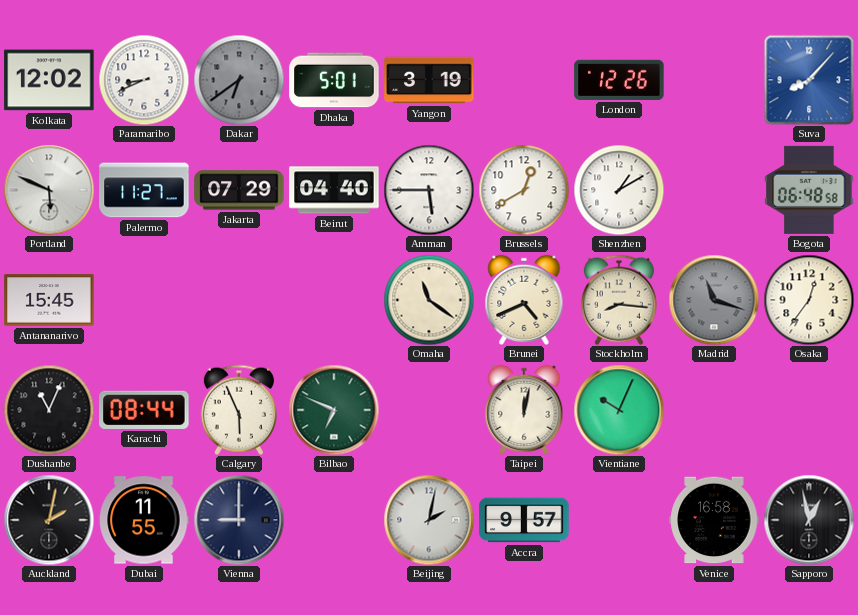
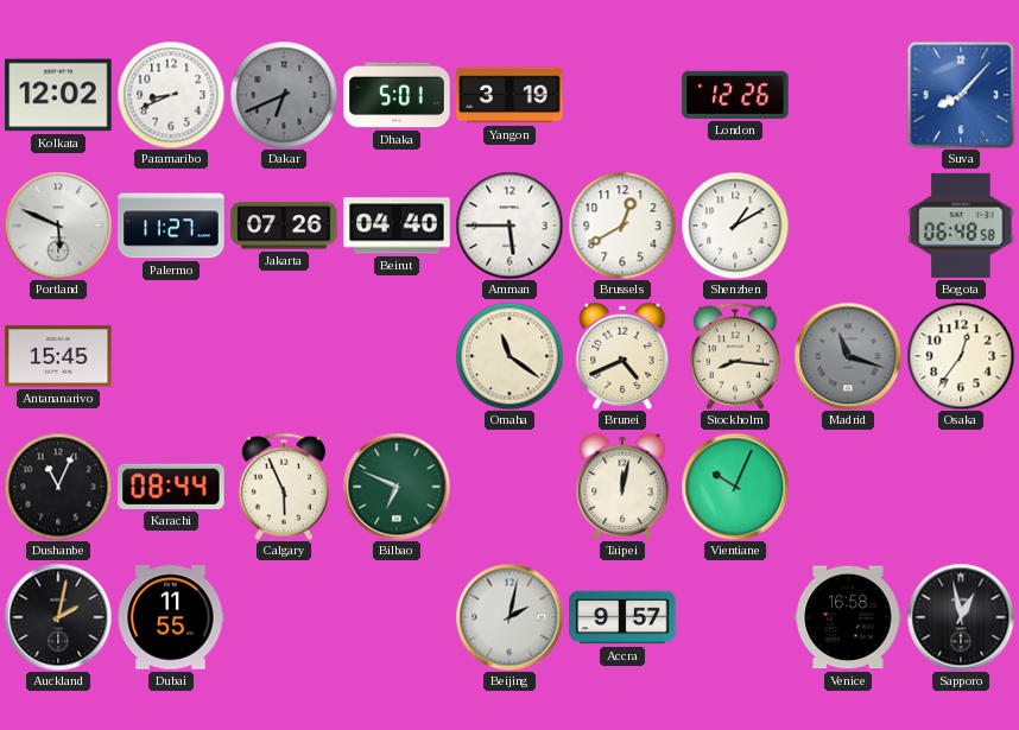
Dakar: 6:39 -> 6:41 (284, 95)
Jakarta: 07:29 -> 07:26 (284, 226)
Vienna: 9:00 -> none (239, 520)
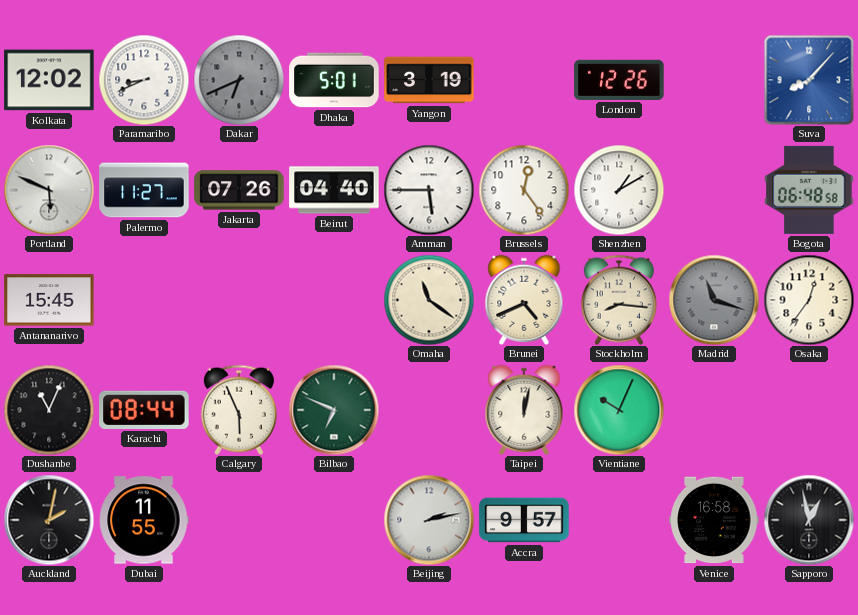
Brussels: 12:40 -> 12:24 (524, 190)
Beijing: 2:02 -> 2:13 (429, 520)
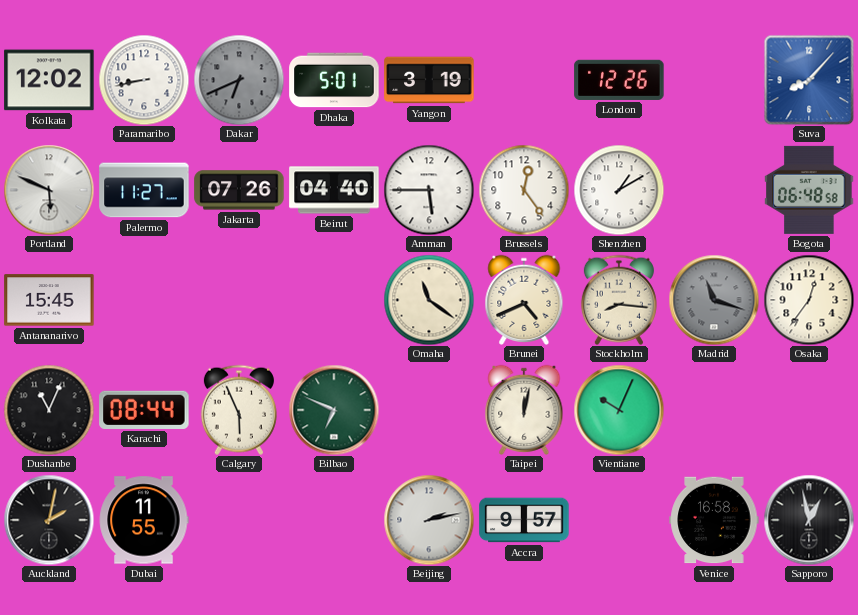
Paramaribo: 8:41 -> 8:43 (144, 80)
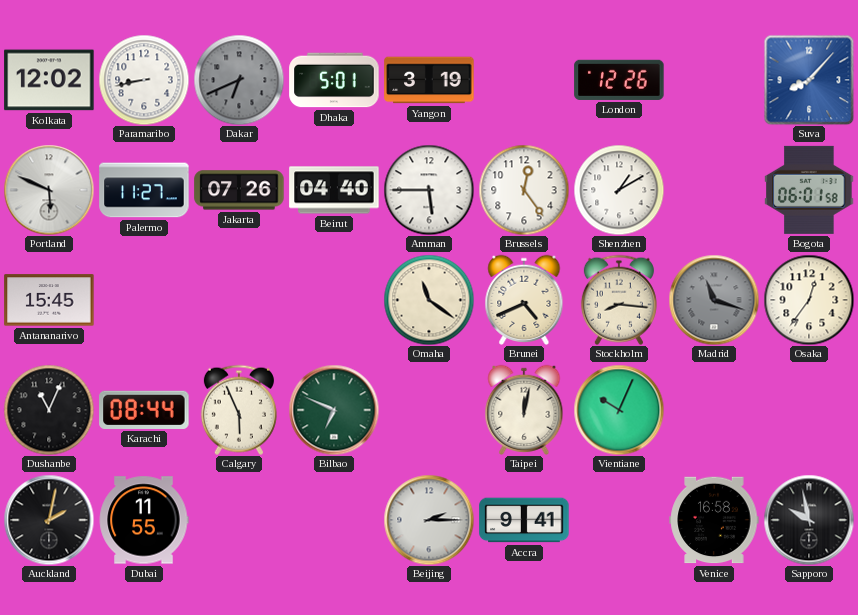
Bogota: 06:48 -> 06:01 (809, 190)
Beijing: 2:13 -> 2:15 (429, 520)
Accra: 9:57 -> 9:41 (524, 520)
Sapporo: 12:58 -> 9:58 (809, 520)
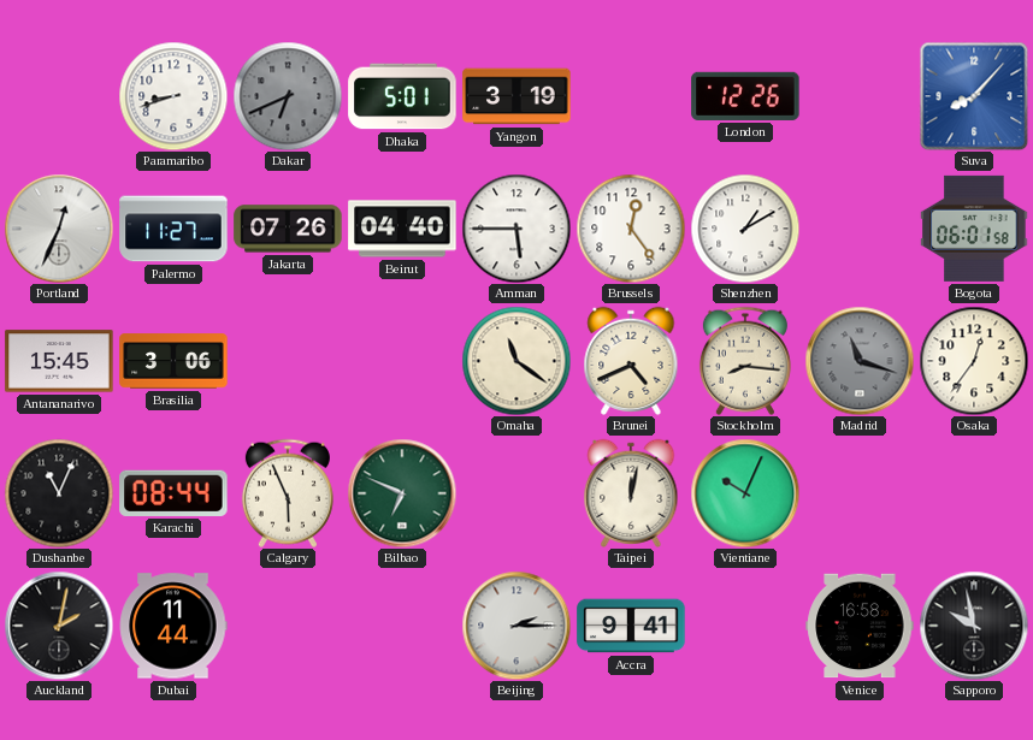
Kolkata: 12:02 -> none (49, 80)
Paramaribo: 8:43 -> 8:42 (173, 96)
Portland: 5:49 -> 12:34 (59, 229)
Brasilia: none -> 3:06 (173, 361)
Dubai: 11:55 -> 11:44 (173, 626)
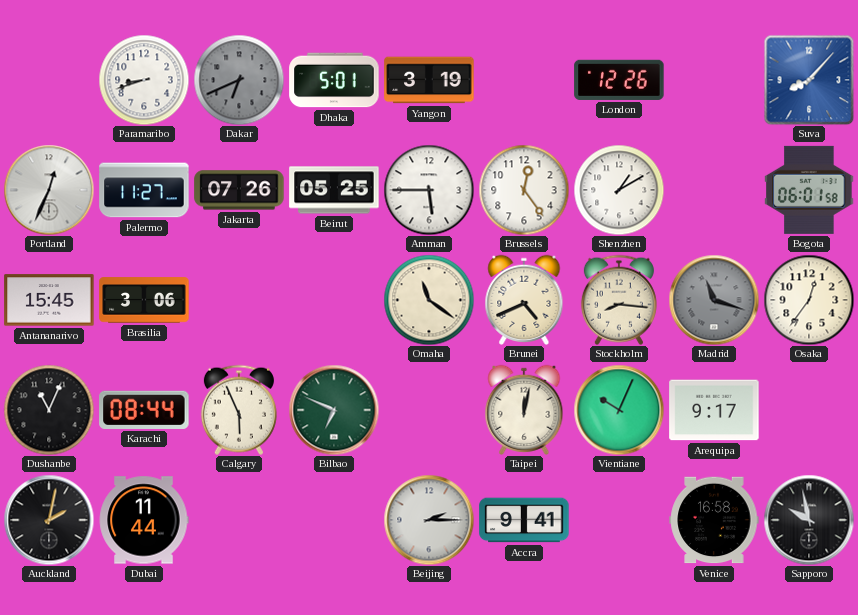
Beirut: 04:40 -> 05:25 (334, 190)
Arequipa: none -> 9:17 (714, 410)
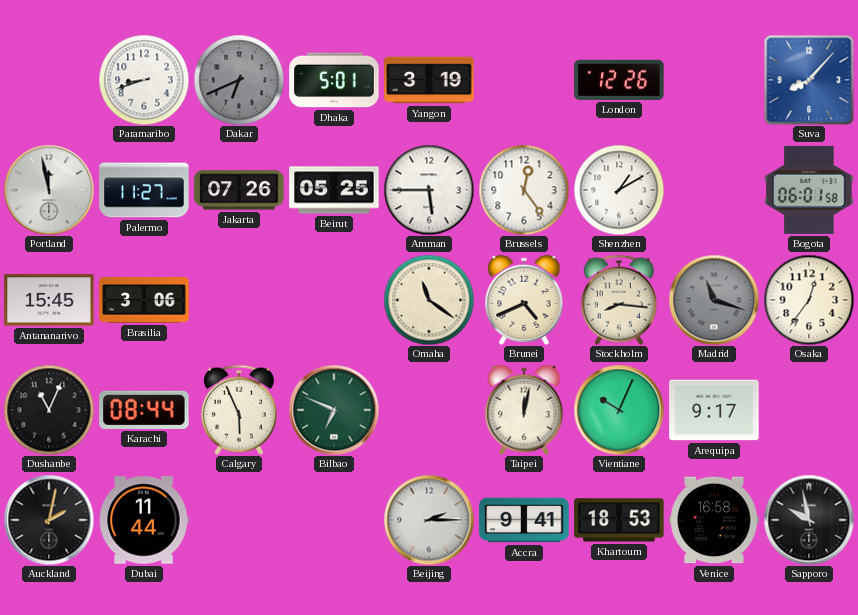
Portland: 12:34 -> 11:58 (49, 190)
Khartoum: none -> 18:53 (619, 520)
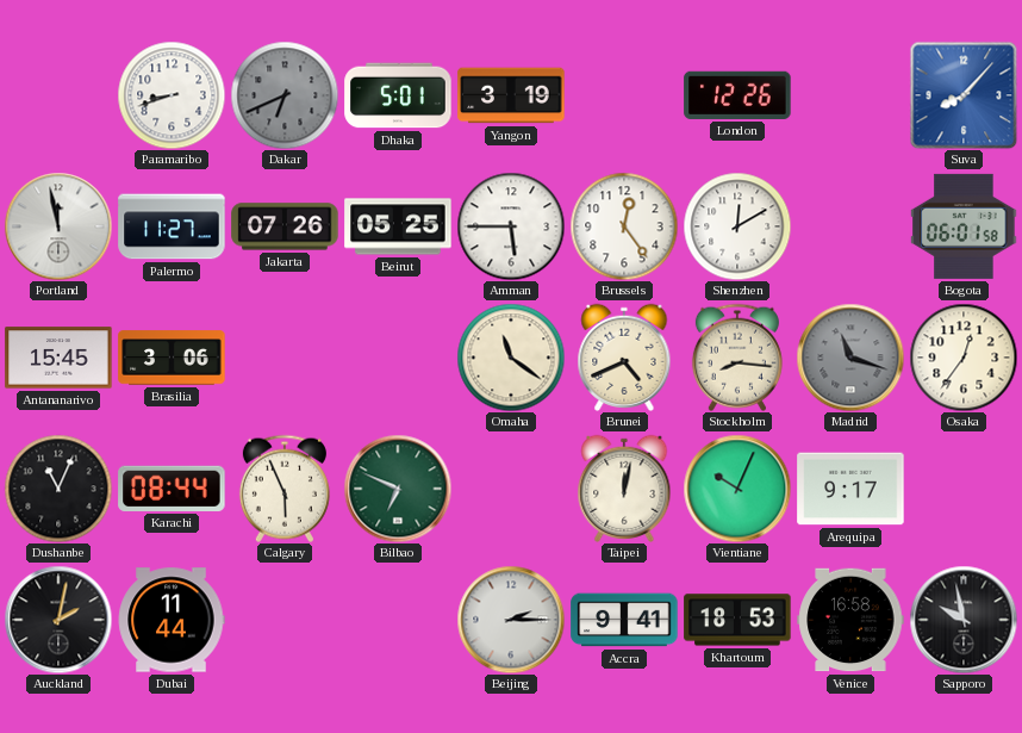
Shenzhen: 1:10 -> 12:10 (737, 226)
